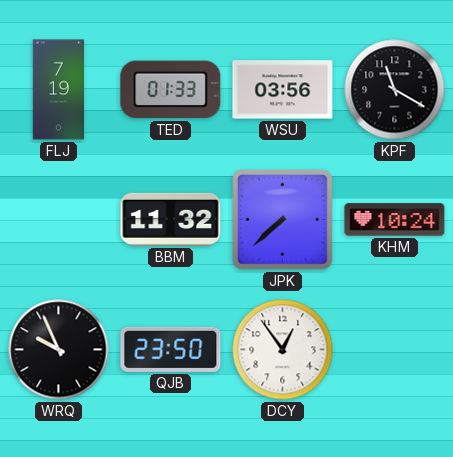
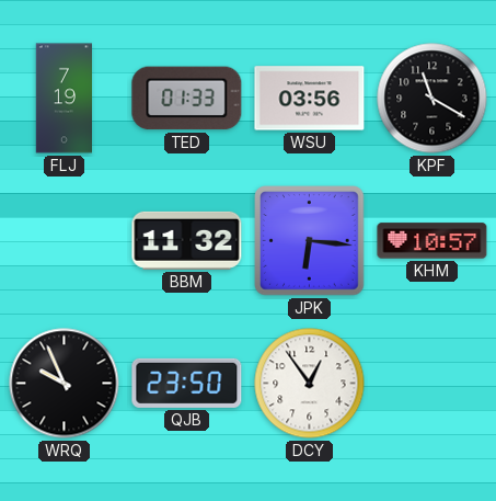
JPK: 7:38 -> 6:16 (310, 241)
KHM: 10:24 -> 10:57 (432, 241)
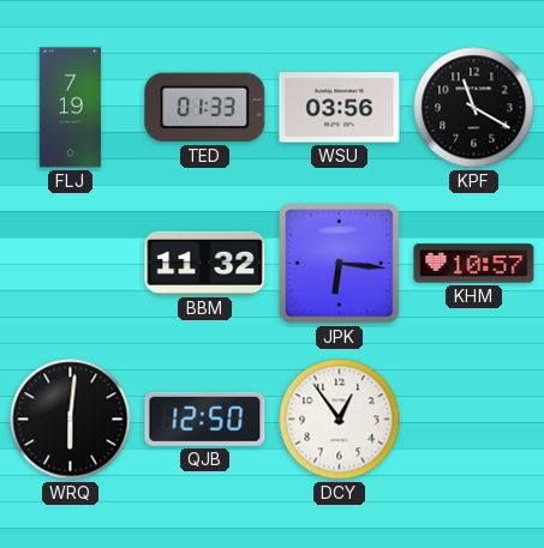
WRQ: 9:56 -> 6:01 (71, 420)
QJB: 23:50 -> 12:50 (205, 418)
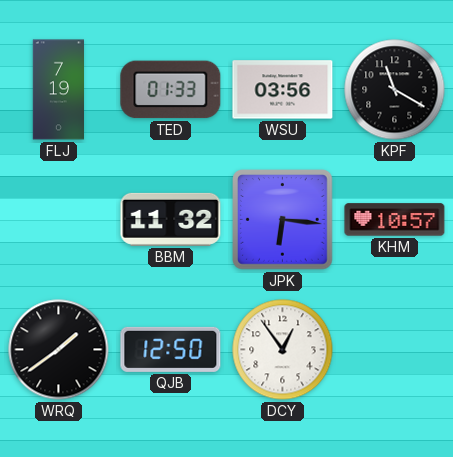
WRQ: 6:01 -> 1:39 (59, 350)
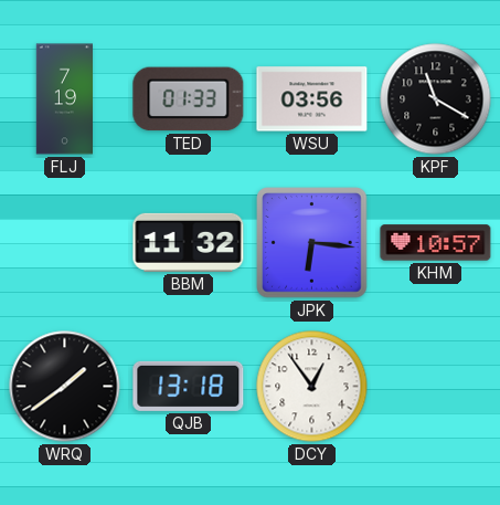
QJB: 12:50 -> 13:18 (189, 386)
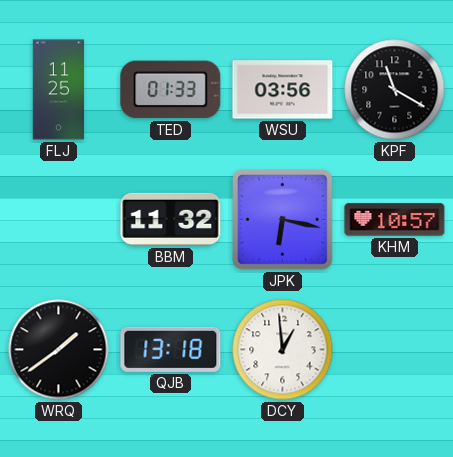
FLJ: 7:19 -> 11:25 (58, 90)
JPK: 6:16 -> 6:17 (283, 220)
DCY: 12:54 -> 12:59 (283, 350)
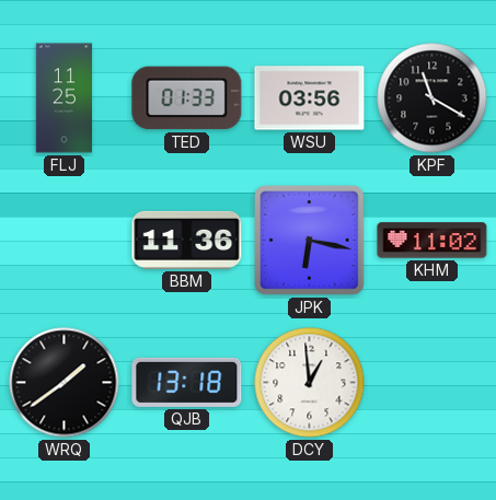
BBM: 11:32 -> 11:36 (187, 240)
KHM: 10:57 -> 11:02 (432, 241)
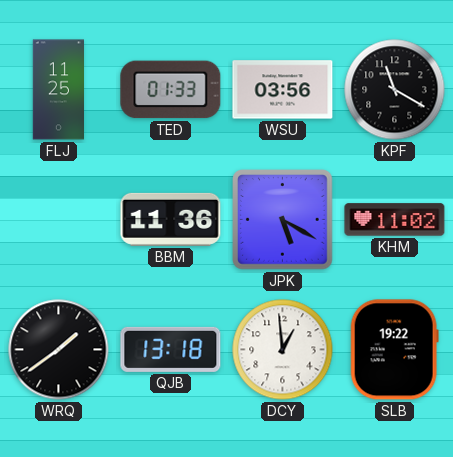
JPK: 6:17 -> 5:20 (283, 220)
SLB: none -> 19:22 (394, 350)
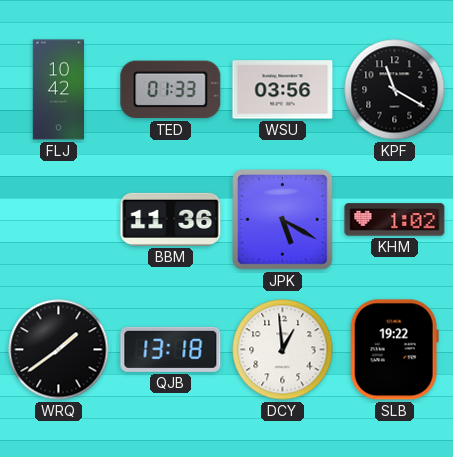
FLJ: 11:25 -> 10:42 (58, 90)
KHM: 11:02 -> 1:02 (395, 220)
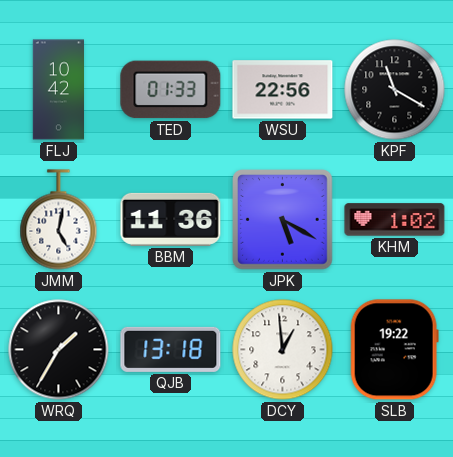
WSU: 03:56 -> 22:56 (283, 90)
JMM: none -> 5:02 (59, 220)
WRQ: 1:39 -> 1:35 (59, 350)
